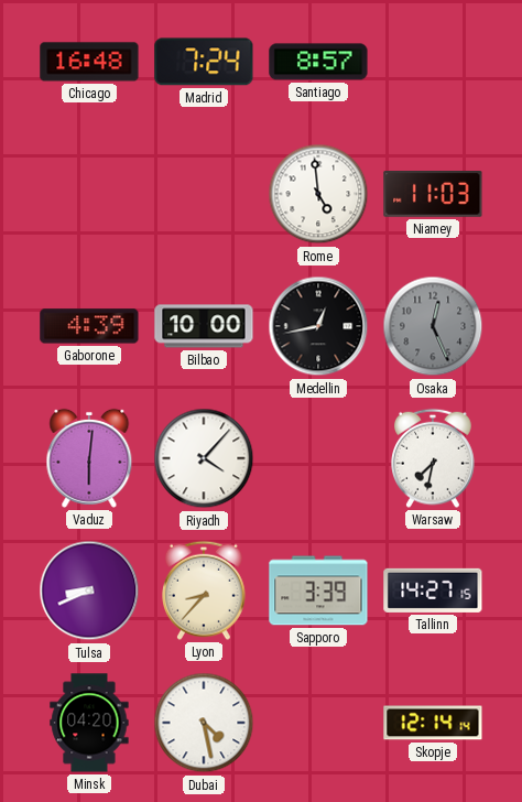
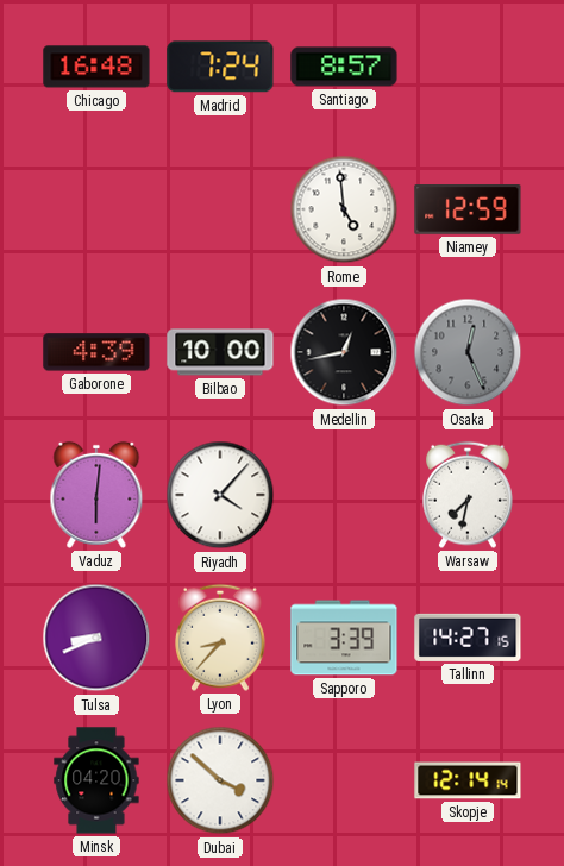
Niamey: 11:03 -> 12:59 (468, 211)
Dubai: 4:28 -> 3:52 (220, 780)
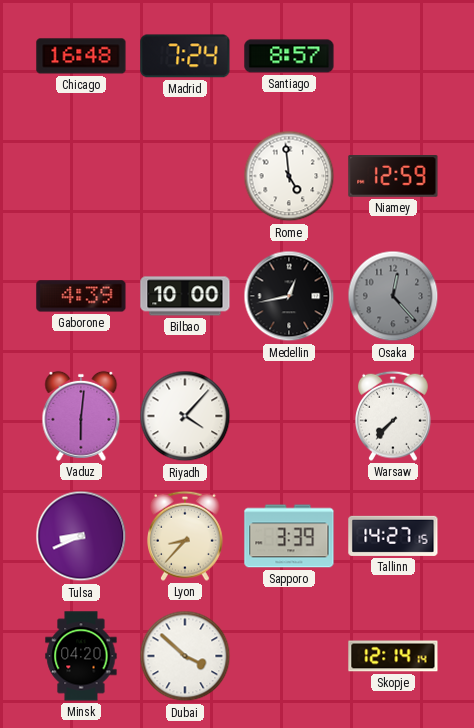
Osaka: 12:26 -> 12:23 (393, 296)
Warsaw: 7:32 -> 7:37 (394, 416)
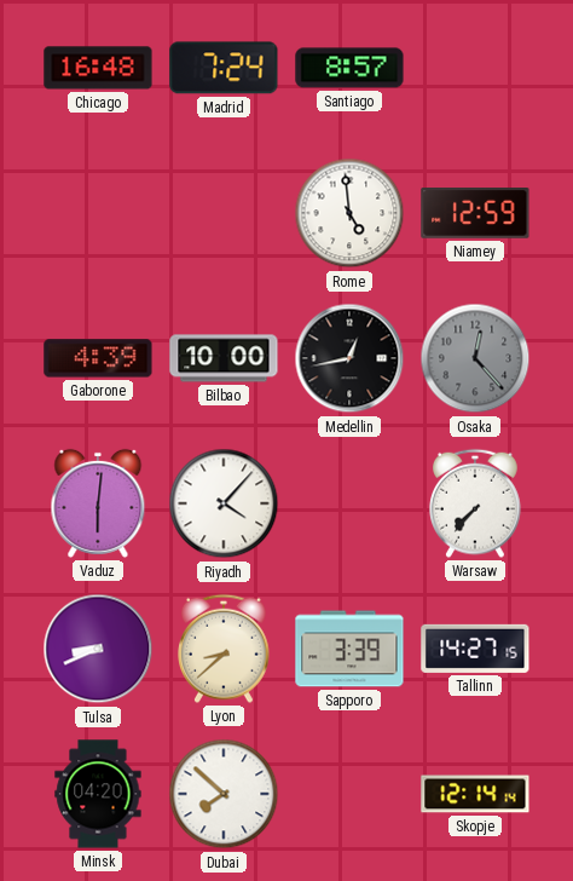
Lyon: 8:37 -> 8:38 (225, 649)
Dubai: 3:52 -> 7:52 (224, 794)
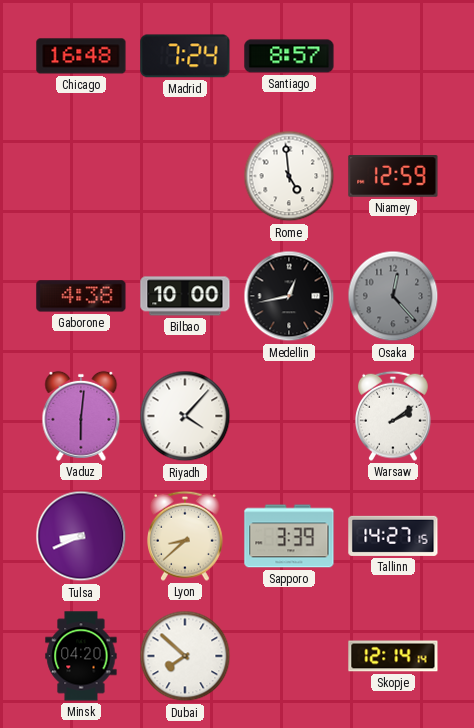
Gaborone: 4:39 -> 4:38 (81, 296)
Warsaw: 7:37 -> 2:09 (394, 416)
